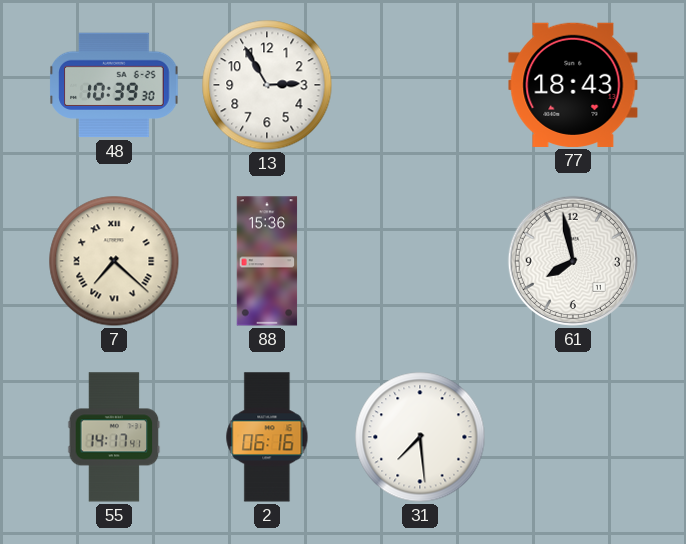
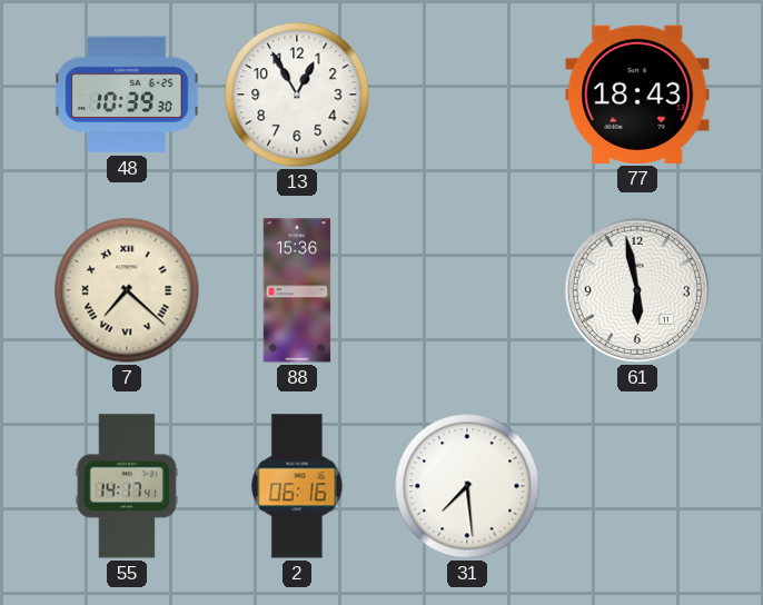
13: 2:55 -> 12:55 (297, 95)
61: 7:58 -> 5:58 (637, 290)
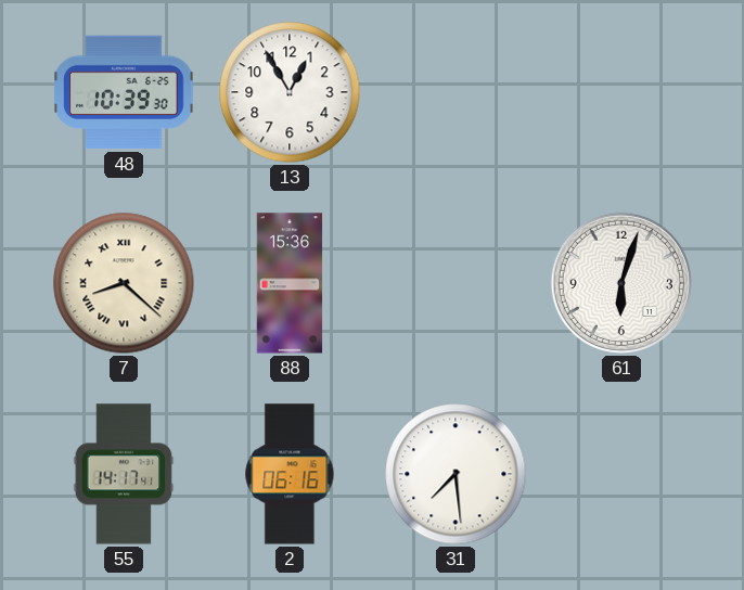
77: 18:43 -> none (637, 95)
7: 7:22 -> 8:22 (124, 283)
61: 5:58 -> 6:03 (621, 283)
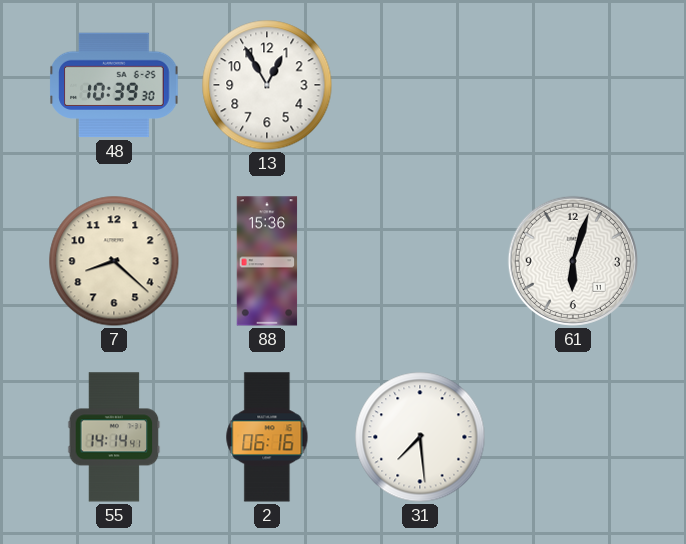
7 numerals: Roman -> Arabic (114, 261)
55: 14:17 -> 14:14 (114, 437)
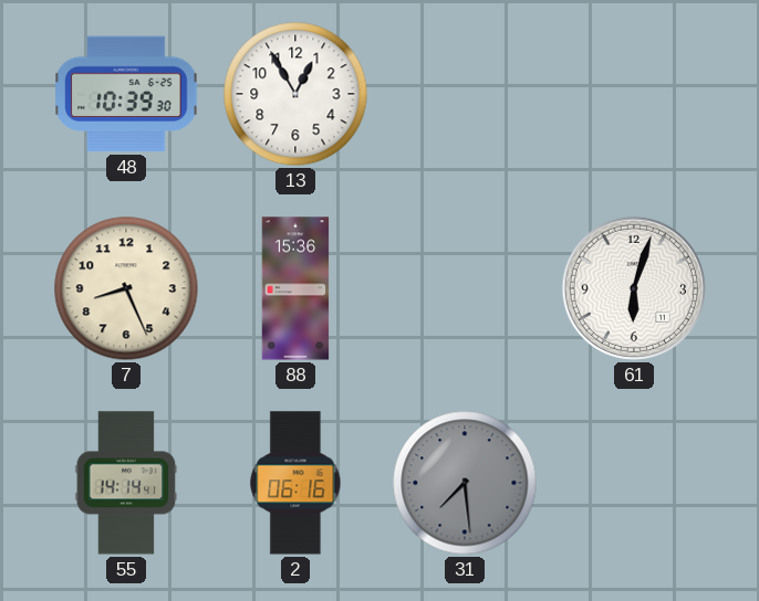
7: 8:22 -> 8:26 (126, 288)
31 dial: white -> grey (465, 483)
